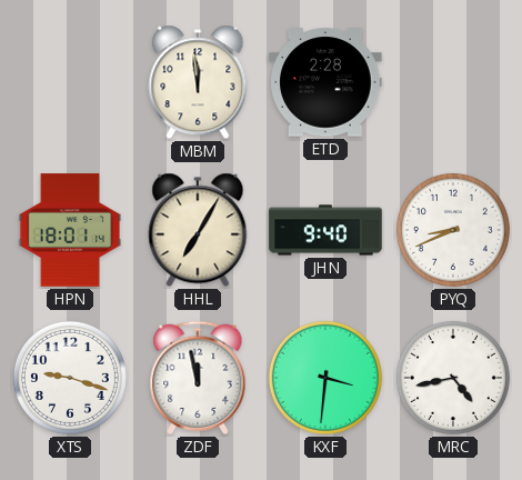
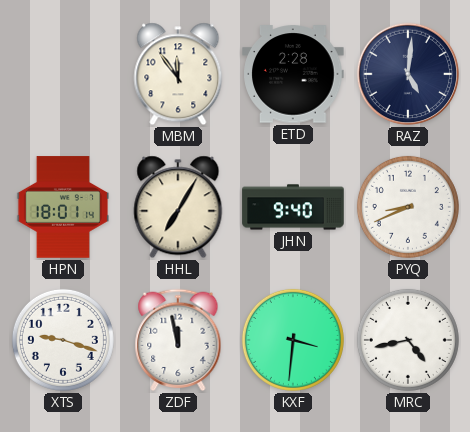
MBM: 11:59 -> 11:54 (178, 74)
RAZ: none -> 5:01 (408, 74)
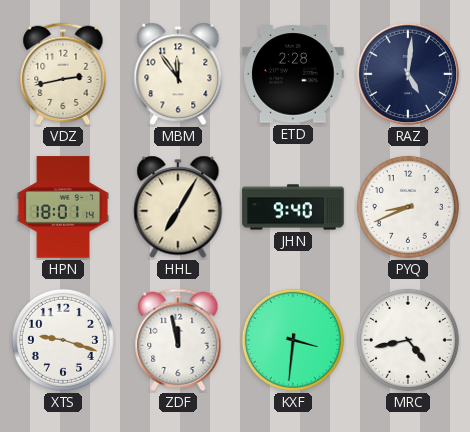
VDZ: none -> 2:43 (63, 74)
